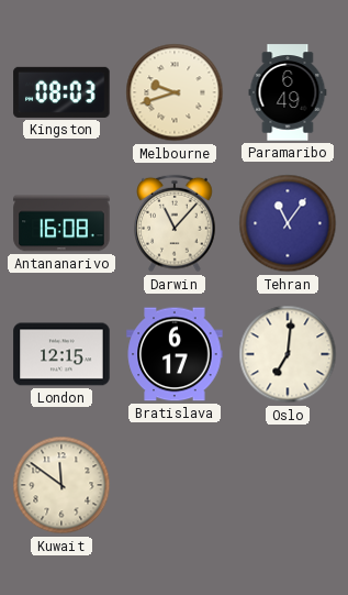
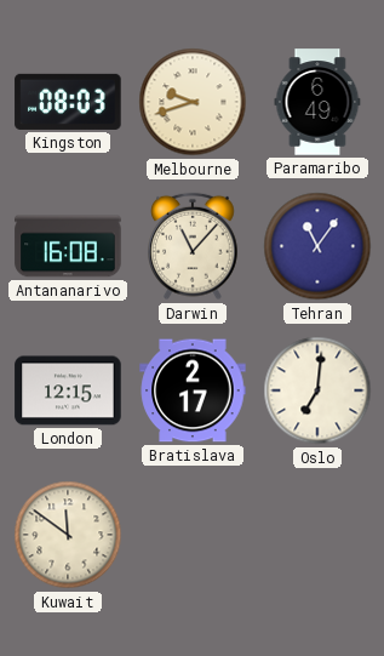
Bratislava: 6:17 -> 2:17 (193, 390)
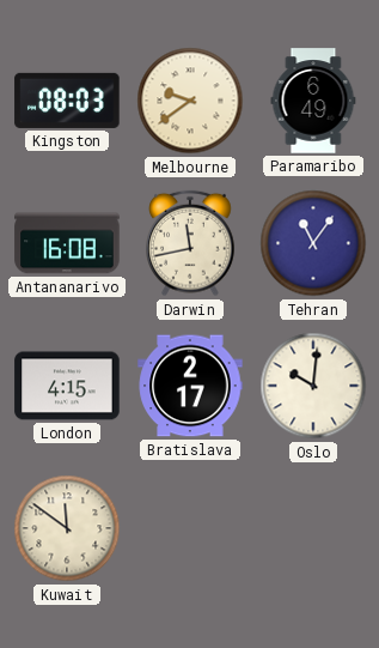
Melbourne: 9:42 -> 9:39 (190, 101)
Darwin: 11:07 -> 11:43 (190, 243)
London: 12:15 -> 4:15 (67, 386)
Oslo: 7:01 -> 10:01 (313, 386)
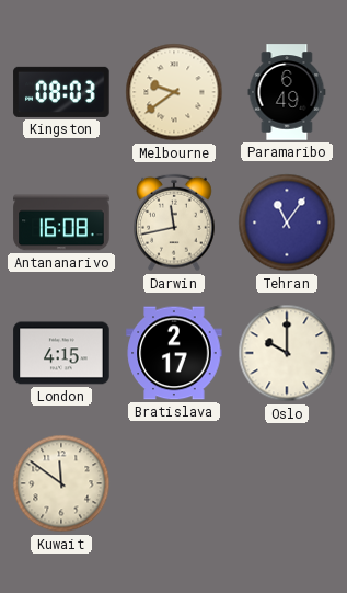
Oslo: 10:01 -> 10:00 (287, 353)
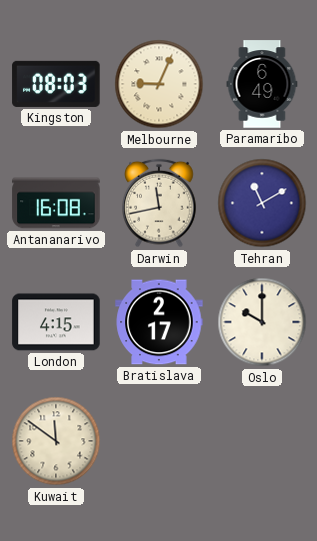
Melbourne: 9:39 -> 9:04 (159, 84)
Tehran: 11:06 -> 11:10 (262, 203)
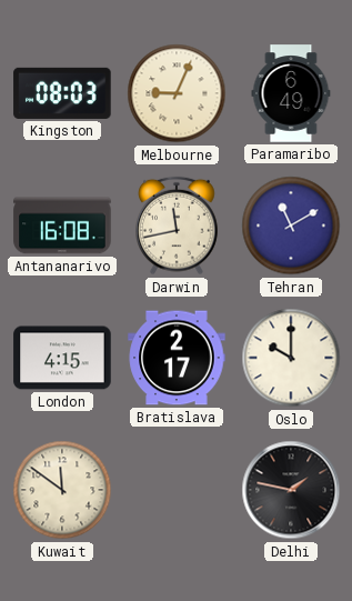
Delhi: none -> 1:47 (291, 490)
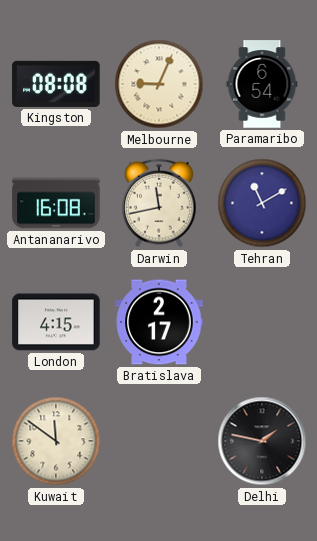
Kingston: 08:03 -> 08:08 (56, 84)
Paramaribo: 6:49 -> 6:54 (262, 84)
Oslo: 10:00 -> none (291, 358)
